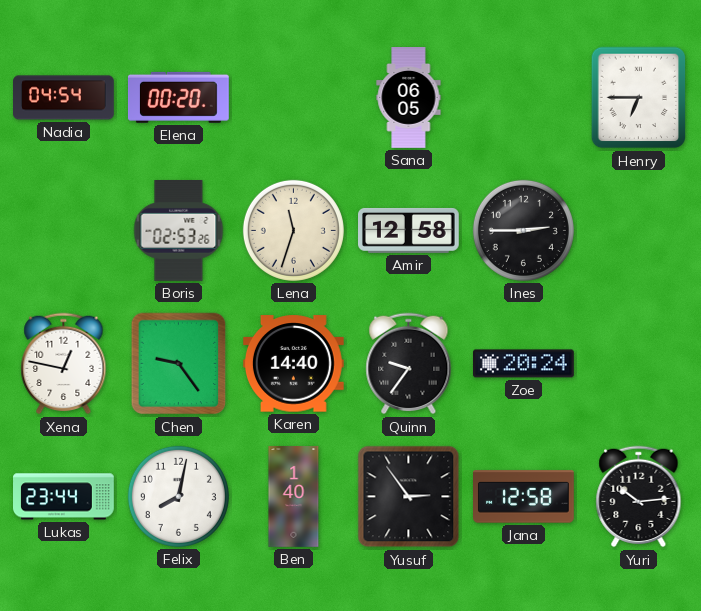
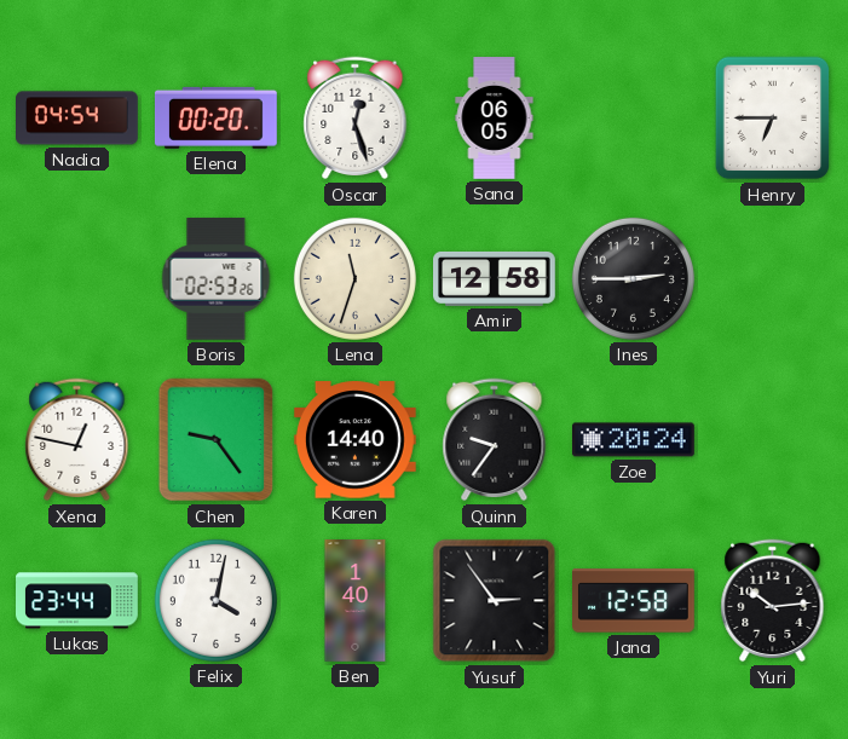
Oscar: none -> 12:27 (356, 119)
Felix: 8:02 -> 4:02 (215, 600)
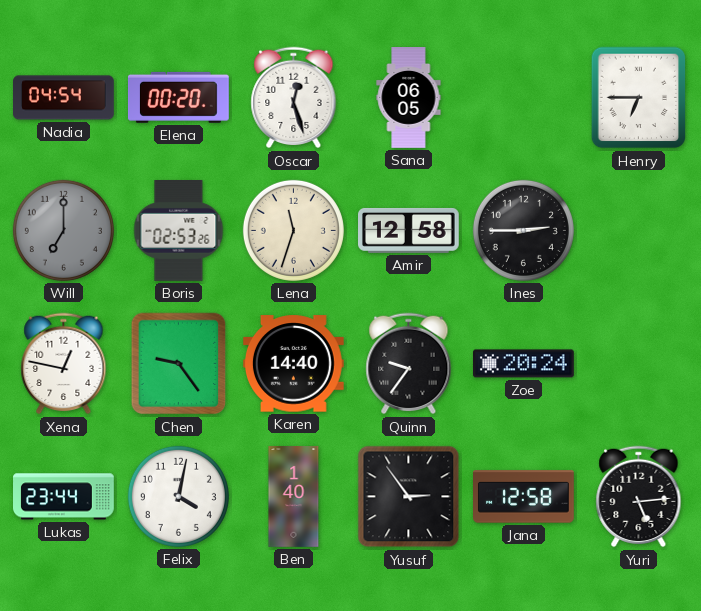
Will: none -> 7:00 (63, 230)
Yuri: 10:14 -> 5:14 (639, 497)
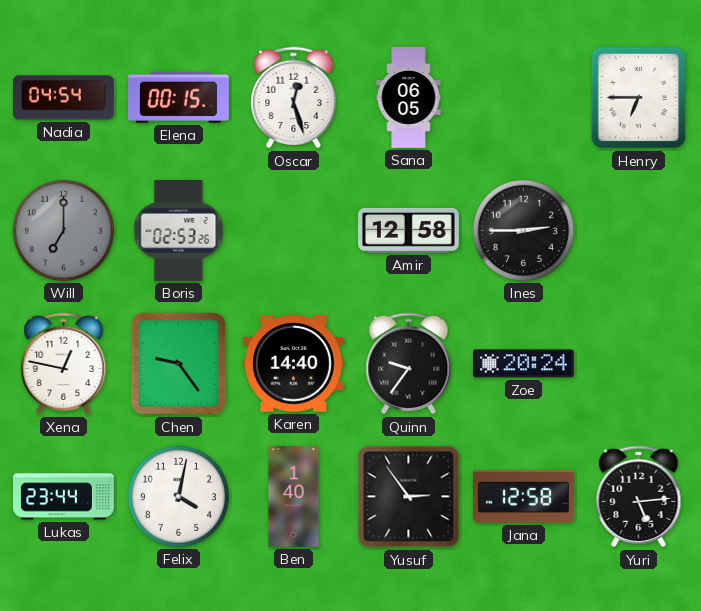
Elena: 00:20 -> 00:15 (178, 97)
Lena: 11:33 -> none (293, 230)
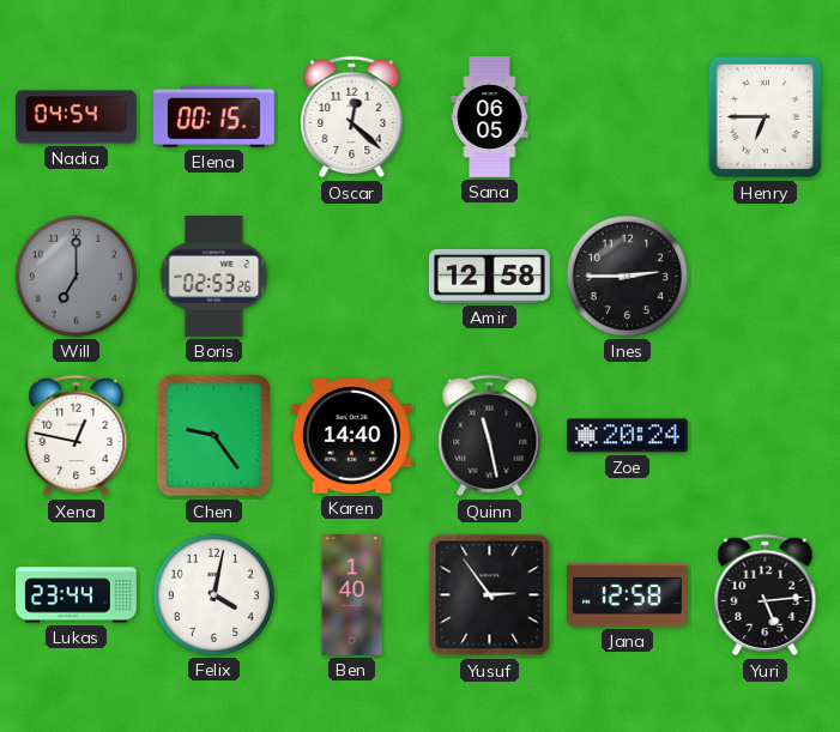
Oscar: 12:27 -> 12:22 (352, 117)
Quinn: 9:36 -> 11:28 (490, 436)
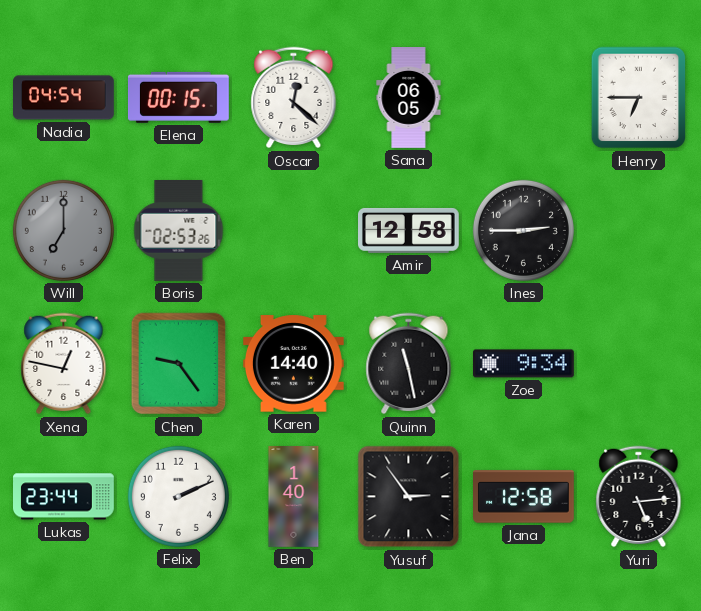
Zoe: 20:24 -> 9:34 (524, 364)
Felix: 4:02 -> 2:11 (178, 496)
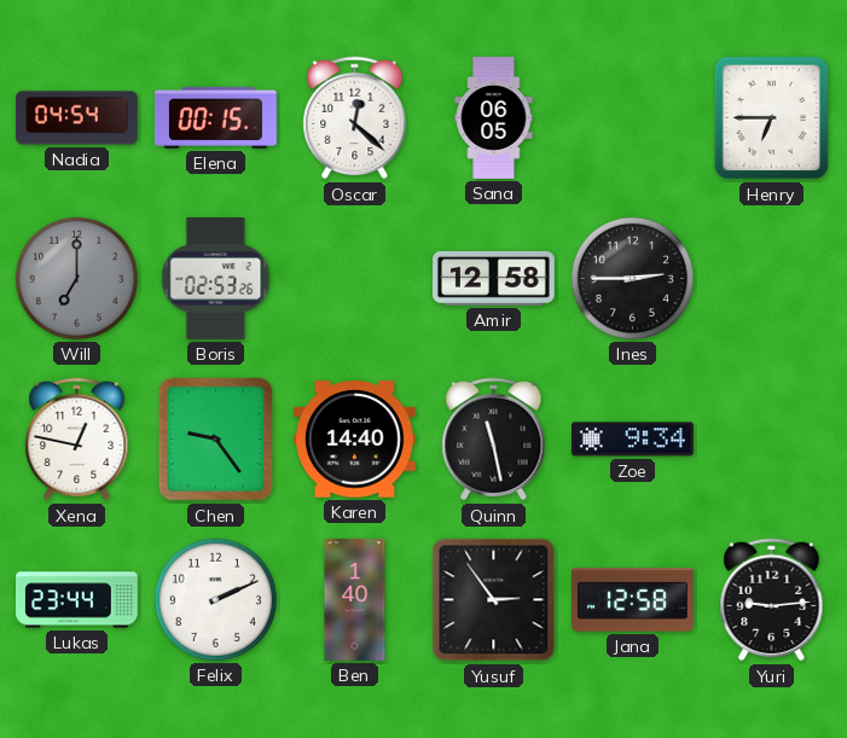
Yuri: 5:14 -> 9:14 (772, 600)
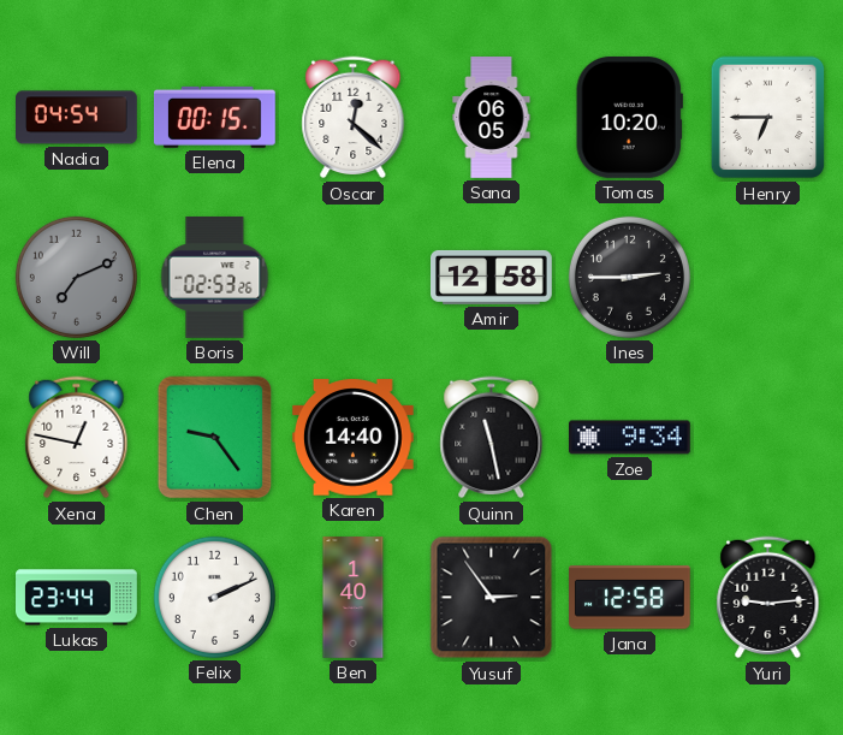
Tomas: none -> 10:20 (629, 117)
Will: 7:00 -> 7:11 (76, 277)
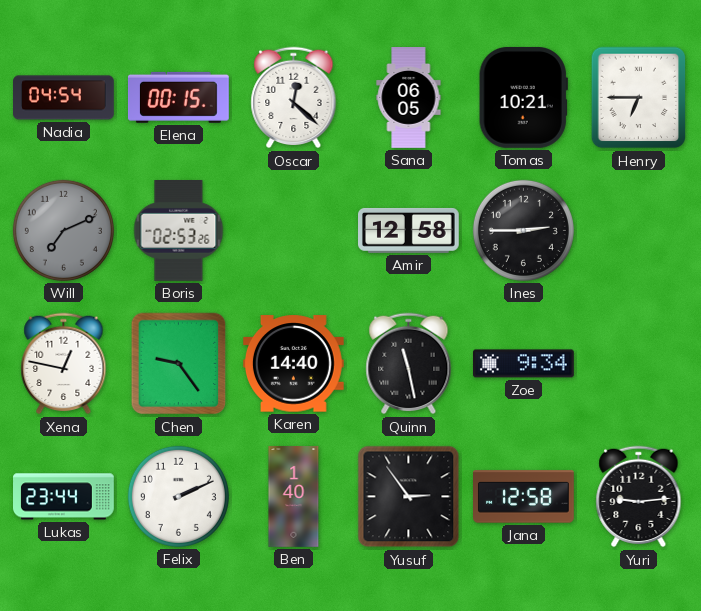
Tomas: 10:20 -> 10:21 (523, 97)
